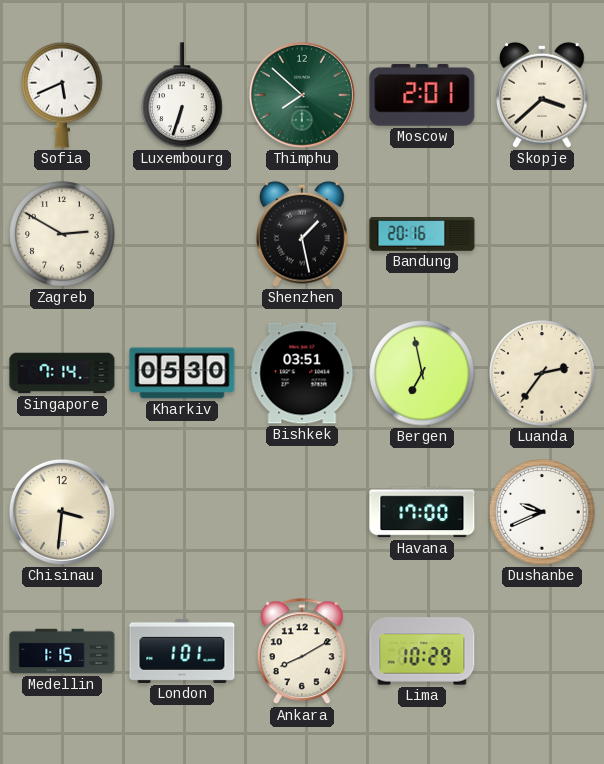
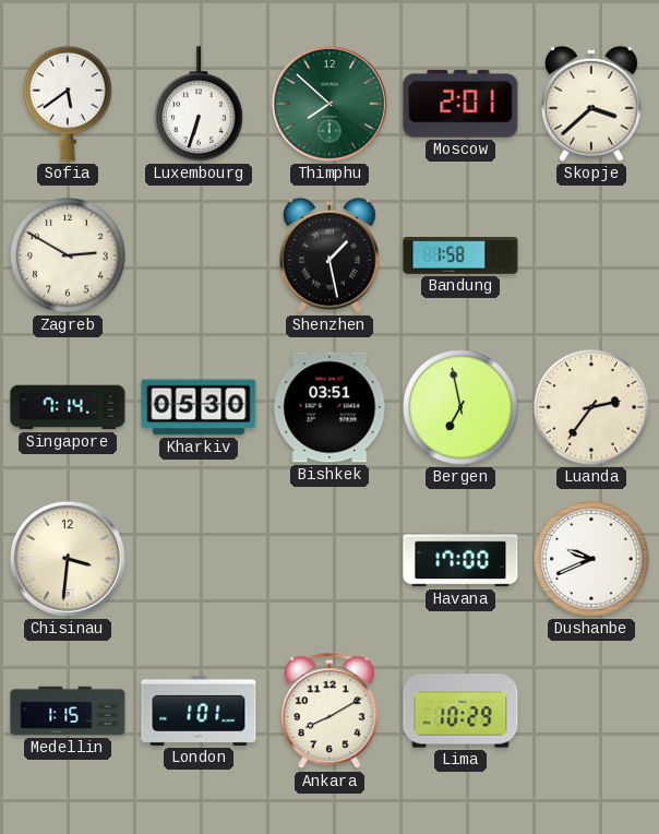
Sofia: 5:41 -> 5:39 (68, 104)
Bandung: 20:16 -> 1:58 (460, 255)
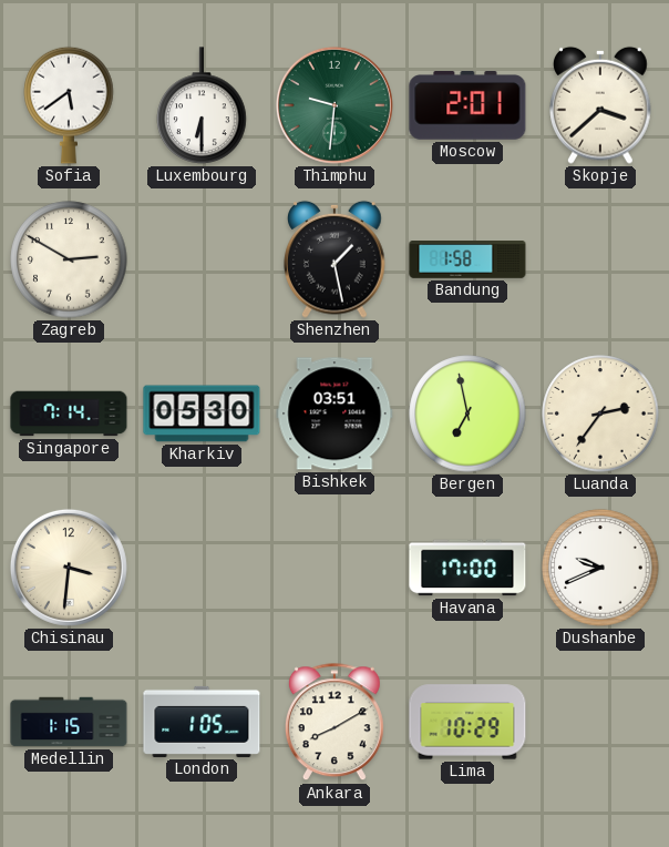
Luxembourg: 6:33 -> 6:30 (202, 105)
Thimphu: 7:52 -> 9:31 (334, 105)
London: 1:01 -> 1:05 (202, 722)
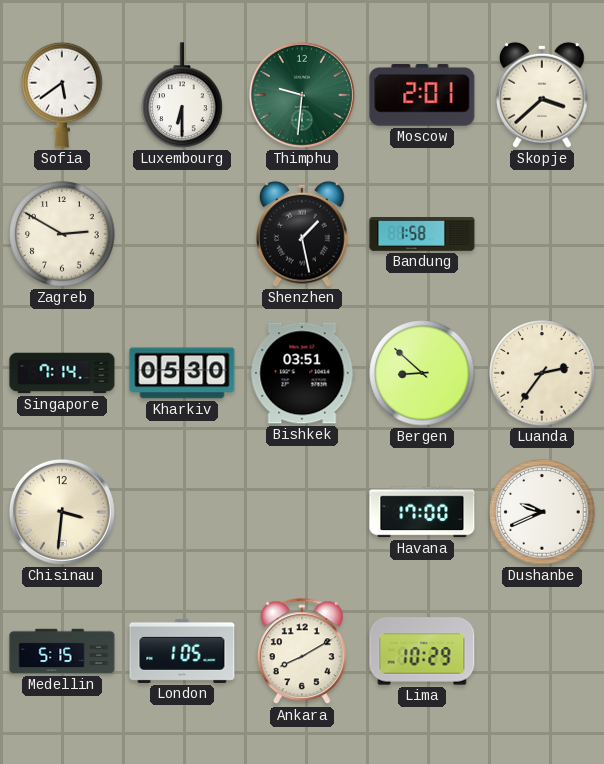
Bergen: 6:58 -> 8:52 (422, 373)
Medellin: 1:15 -> 5:15 (62, 651)
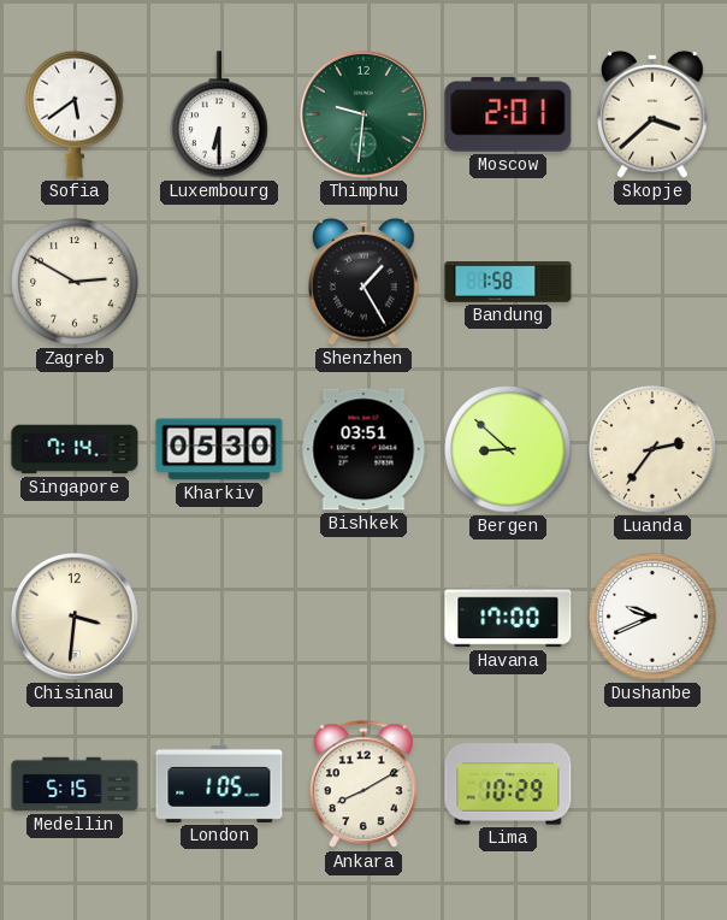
Shenzhen: 1:28 -> 1:25 (363, 282)
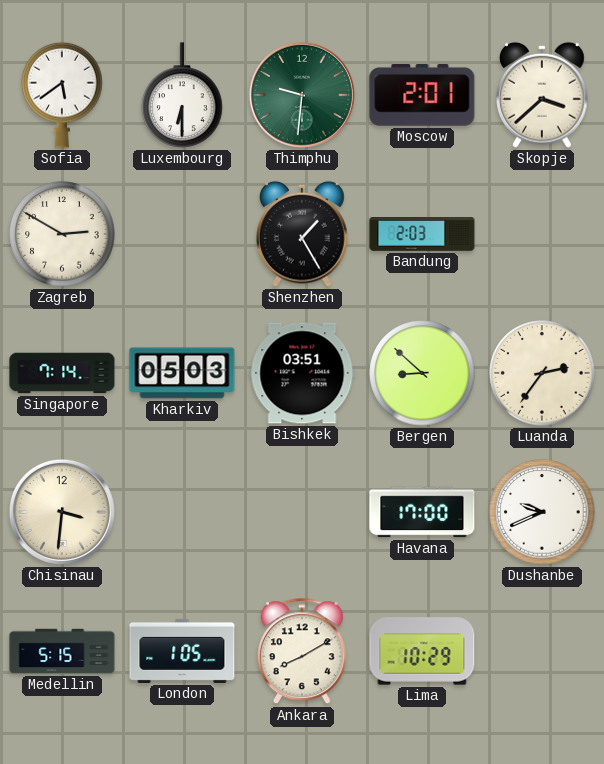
Bandung: 1:58 -> 2:03 (422, 234)
Kharkiv: 05:30 -> 05:03 (182, 373)
